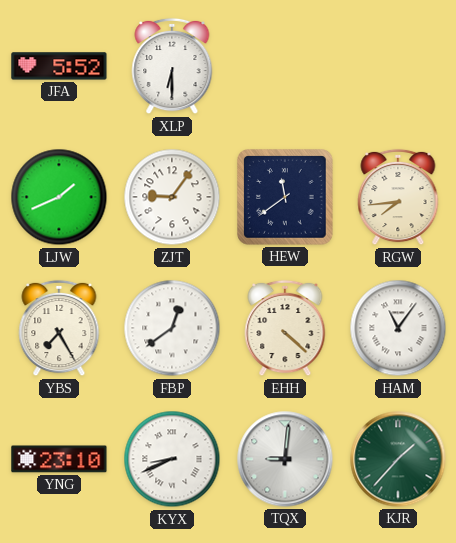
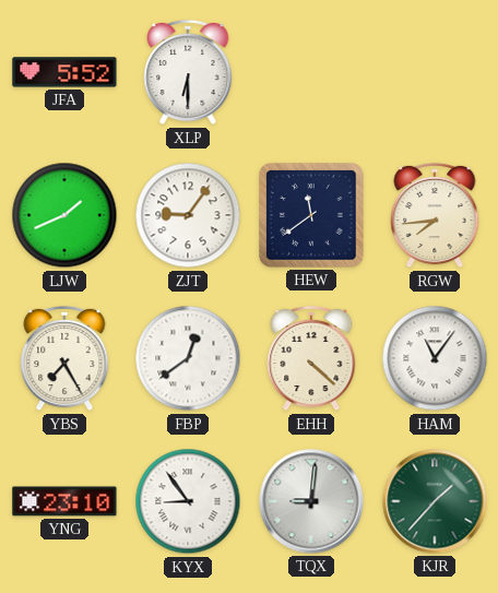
KYX: 8:41 -> 8:54 (188, 501)
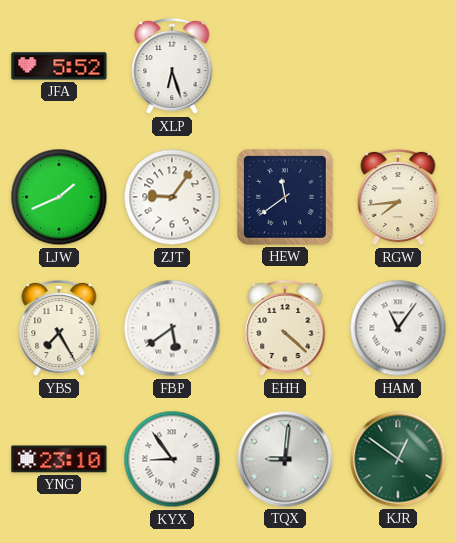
XLP: 6:30 -> 6:27 (172, 66)
FBP: 12:39 -> 5:39 (172, 328)
KJR: 1:37 -> 12:51 (398, 459)
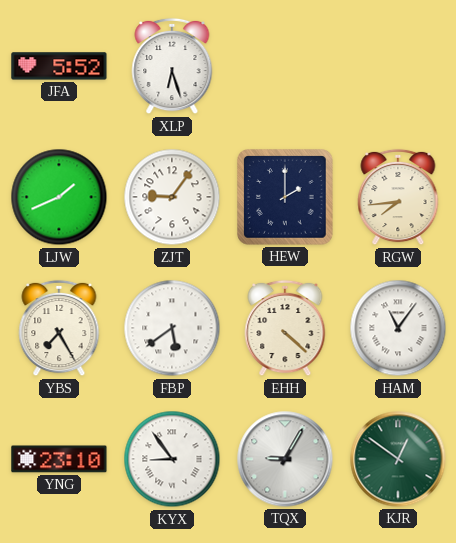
HEW: 11:39 -> 2:00 (286, 198)
TQX: 9:01 -> 9:05 (285, 459)
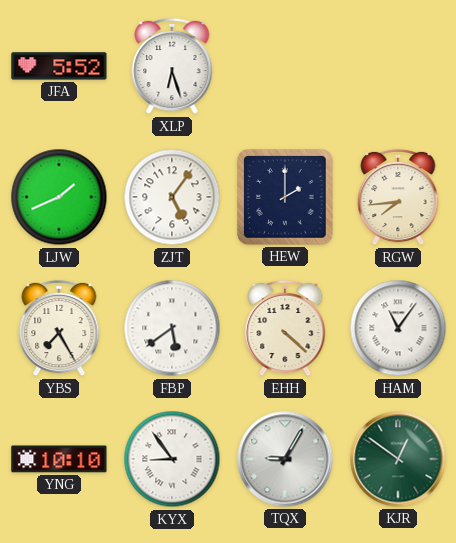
ZJT: 9:06 -> 5:06 (172, 197)
YNG: 23:10 -> 10:10 (59, 459)
